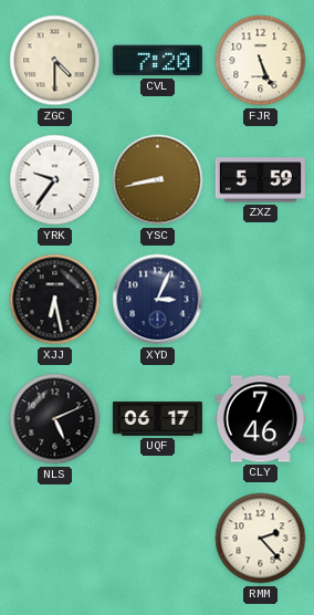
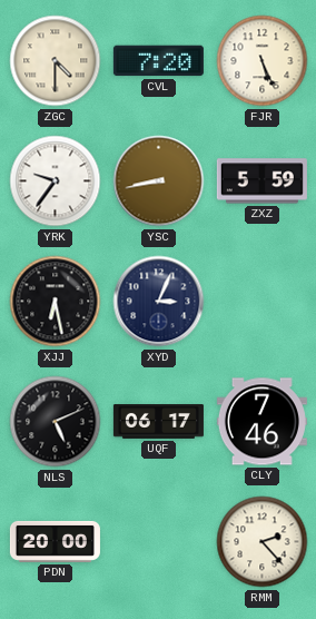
PDN: none -> 20:00 (55, 541)
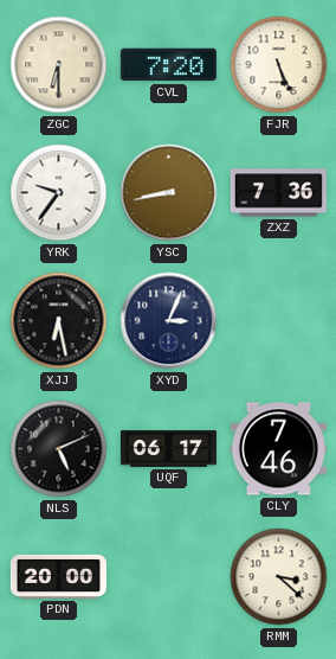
ZGC: 4:30 -> 6:30 (59, 65)
ZXZ: 5:59 -> 7:36 (278, 193)
RMM: 2:23 -> 3:22 (279, 577)
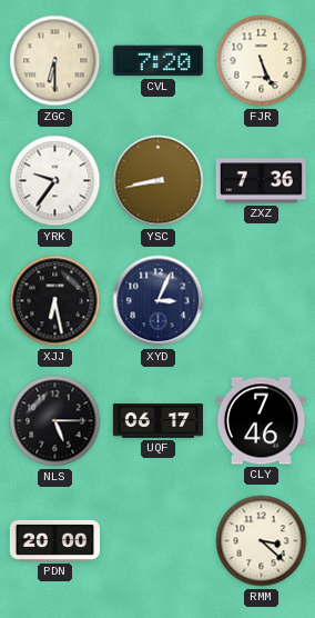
NLS: 5:11 -> 5:15 (55, 421)
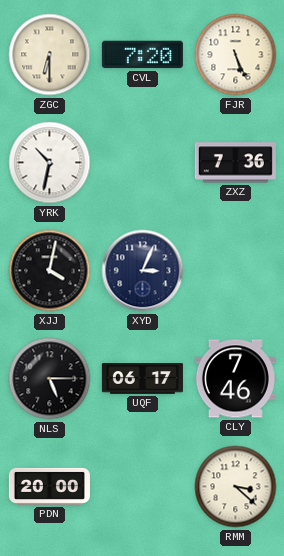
YRK: 9:36 -> 10:32 (50, 163)
YSC: 8:43 -> none (159, 181)
XJJ: 6:28 -> 4:02 (50, 271)
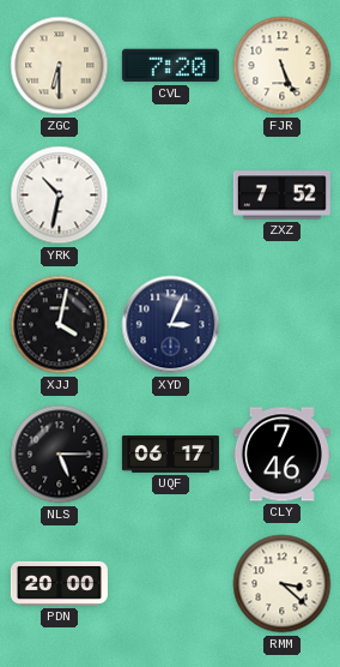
ZXZ: 7:36 -> 7:52 (281, 196)
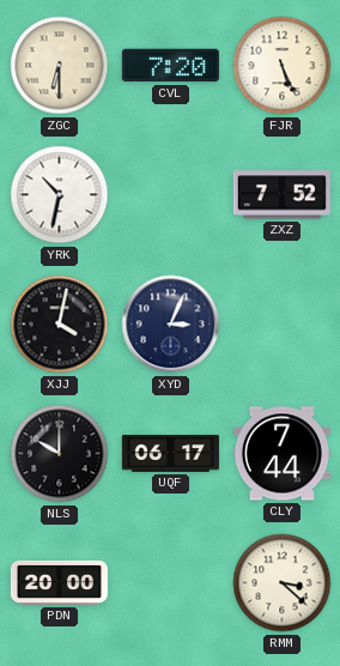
NLS: 5:15 -> 10:00 (60, 454)
CLY: 7:46 -> 7:44 (281, 454)
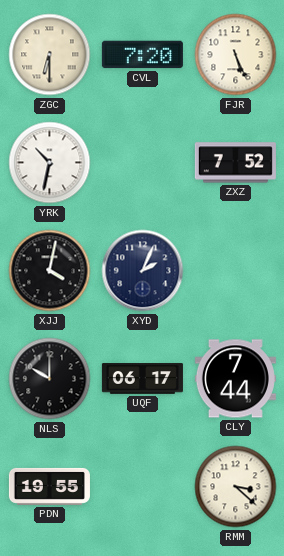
XYD: 3:04 -> 2:04 (143, 271)
PDN: 20:00 -> 19:55 (49, 486)
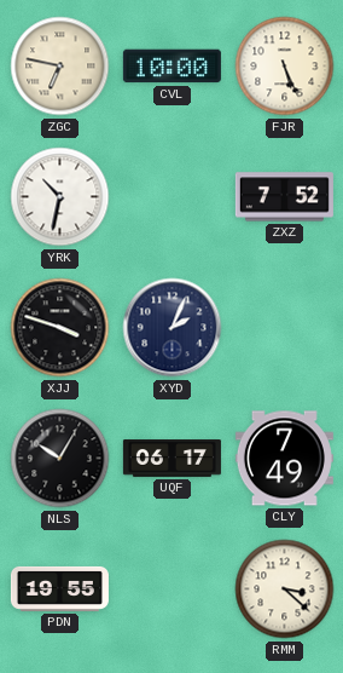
ZGC: 6:30 -> 6:47 (60, 67)
CVL: 7:20 -> 10:00 (171, 67)
XJJ: 4:02 -> 3:48 (60, 328)
NLS: 10:00 -> 10:05 (60, 459)
CLY: 7:44 -> 7:49 (284, 459)
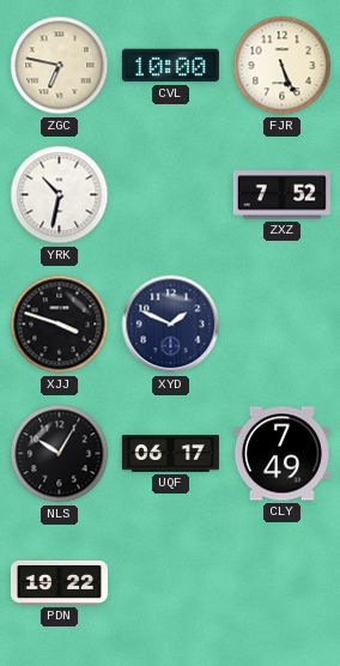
XYD: 2:04 -> 1:49 (171, 325)
PDN: 19:55 -> 19:22 (59, 582)
RMM: 3:22 -> none (285, 589)
